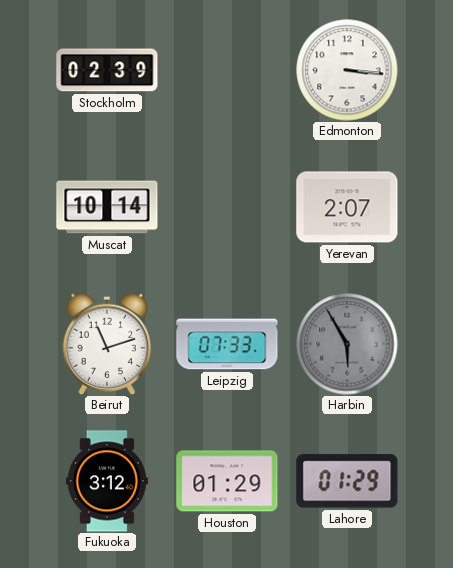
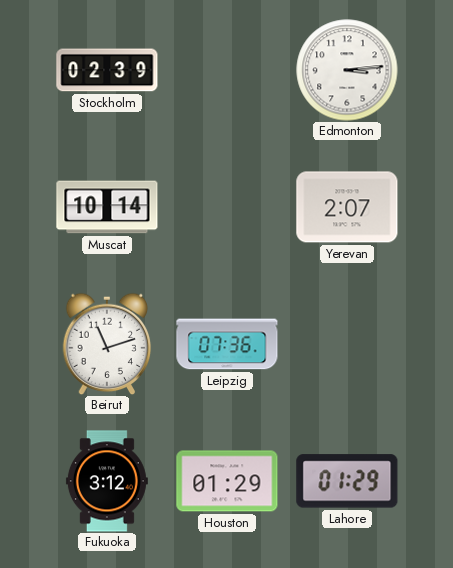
Edmonton: 3:16 -> 3:14 (347, 70)
Leipzig: 07:33 -> 07:36 (227, 344)
Harbin: 5:55 -> none (347, 344)
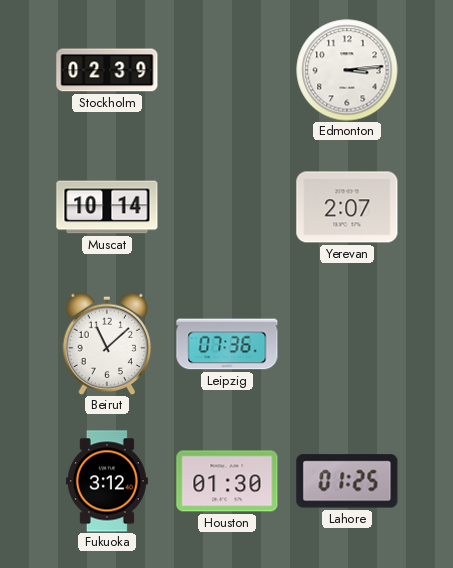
Beirut: 11:12 -> 11:08 (107, 344)
Houston: 01:29 -> 01:30 (227, 481)
Lahore: 01:29 -> 01:25 (347, 481)
